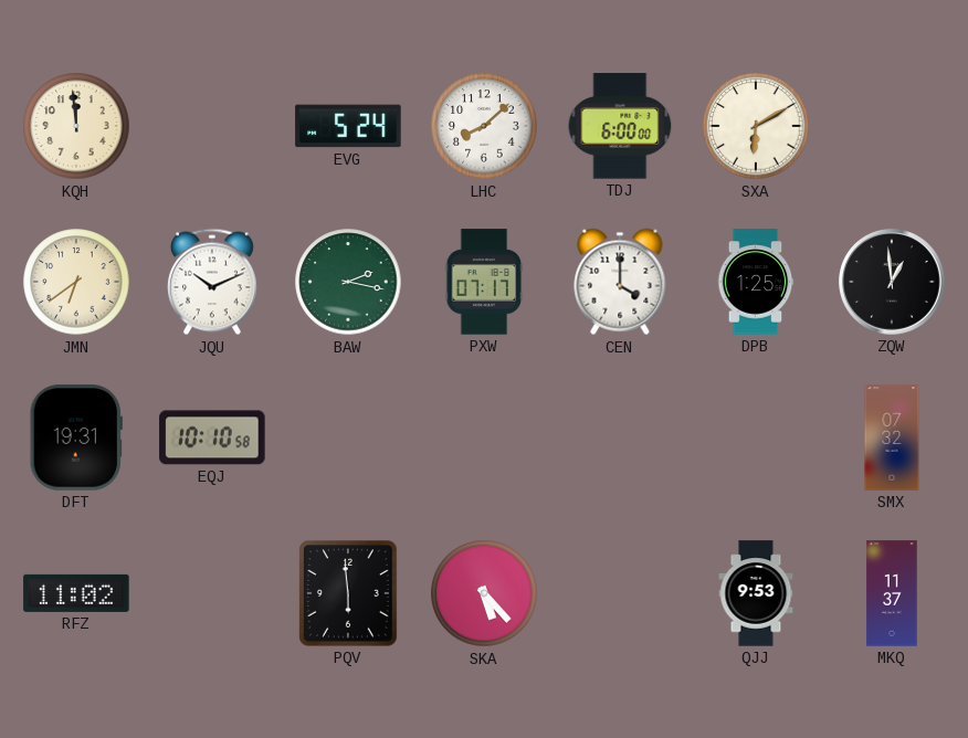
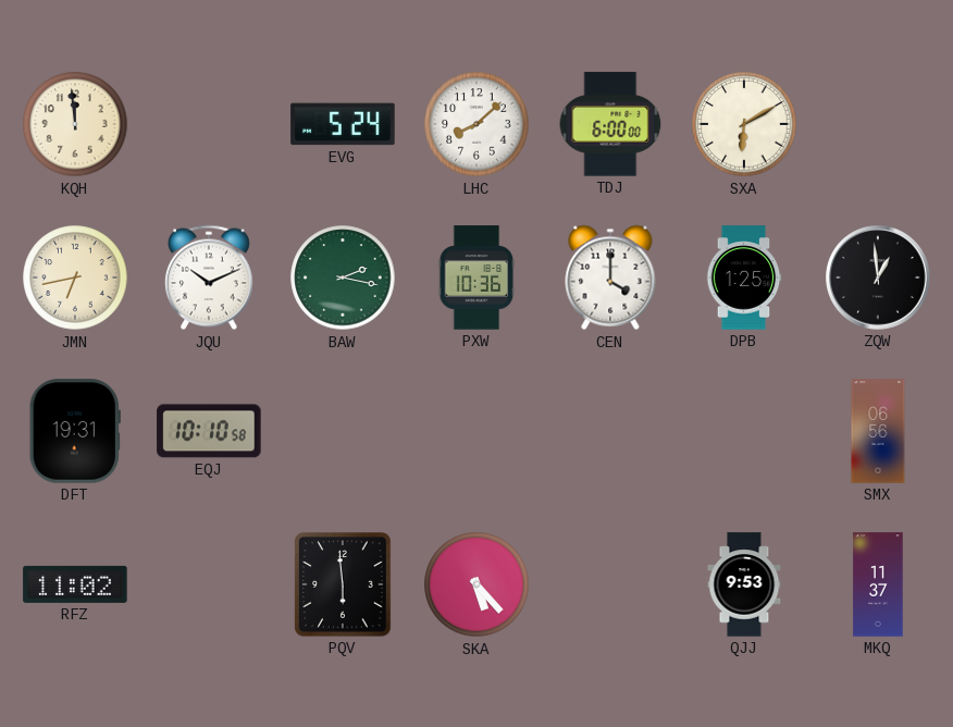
JMN: 6:39 -> 6:43 (75, 278)
PXW: 07:17 -> 10:36 (477, 278)
SMX: 07:32 -> 06:56 (878, 431)
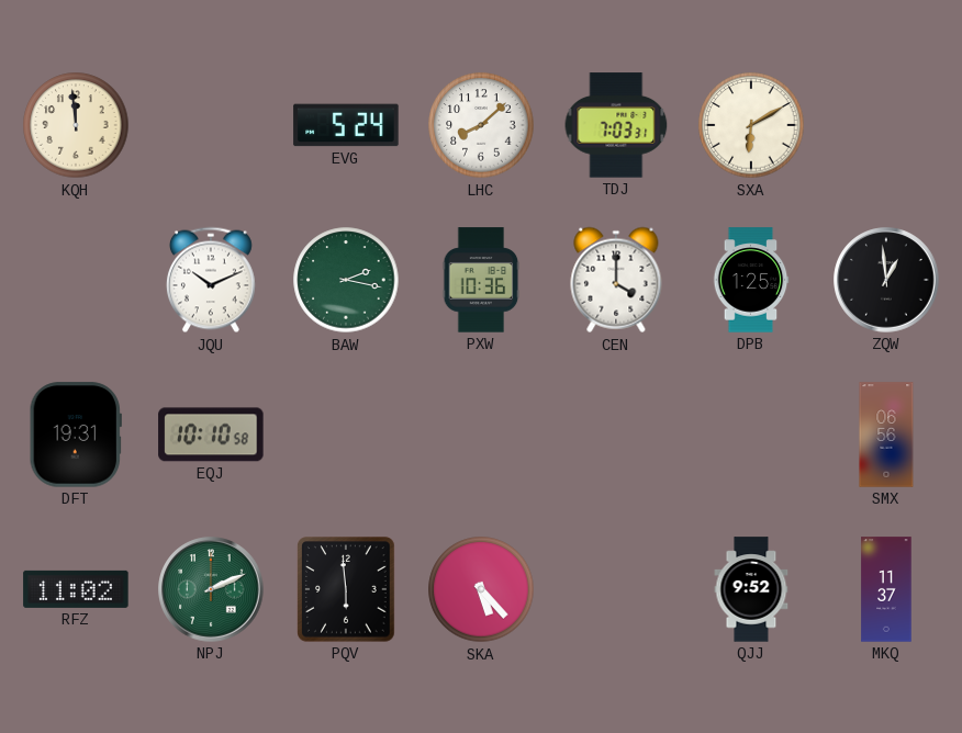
TDJ: 6:00 -> 7:03 (616, 125)
JMN: 6:43 -> none (75, 278)
NPJ: none -> 2:11 (211, 589)
QJJ: 9:53 -> 9:52 (751, 589)
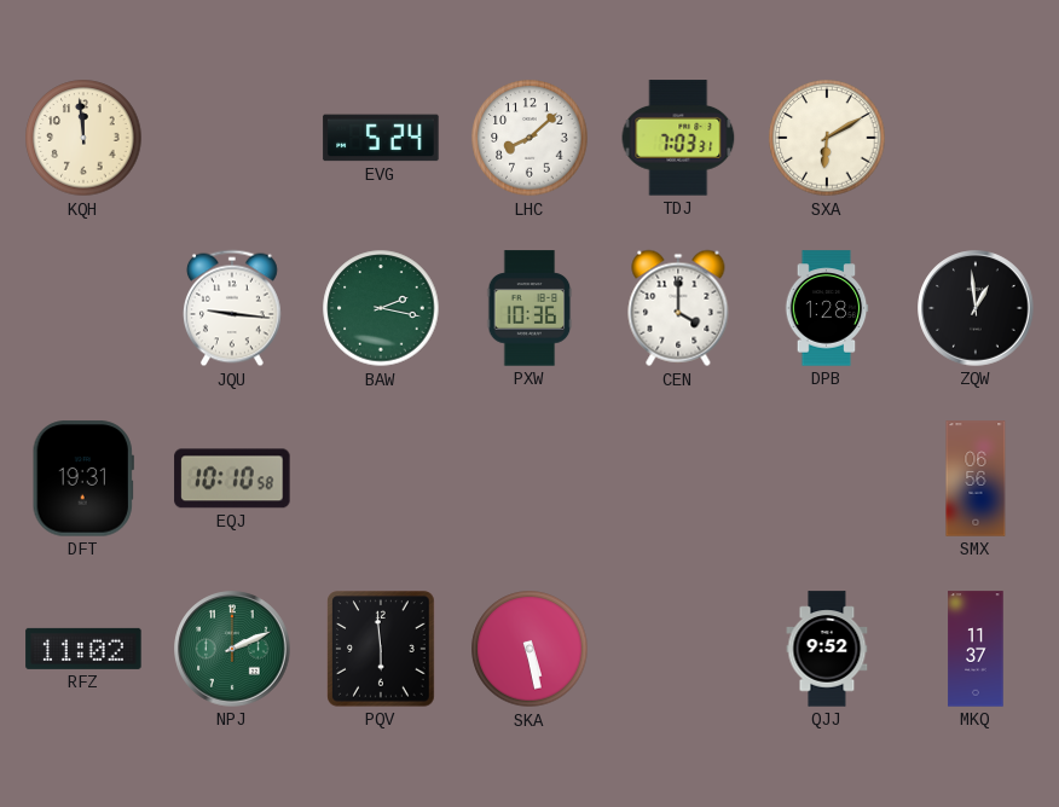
JQU: 10:11 -> 9:16 (232, 308)
DPB: 1:25 -> 1:28 (827, 308)
SKA: 5:23 -> 5:28 (529, 649)
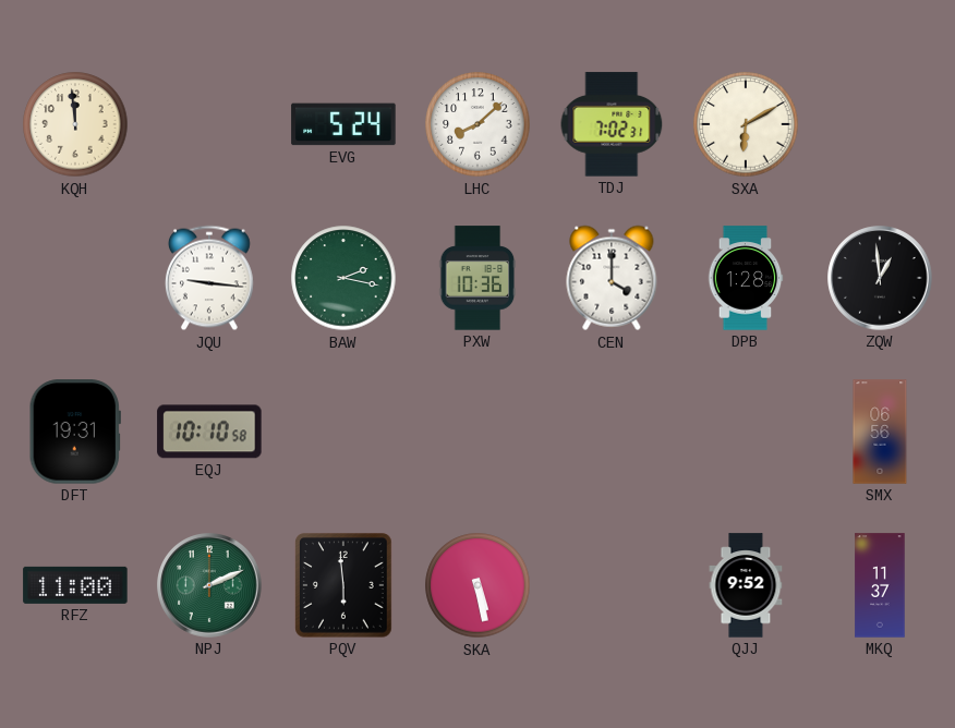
TDJ: 7:03 -> 7:02 (612, 124)
RFZ: 11:02 -> 11:00 (75, 585)
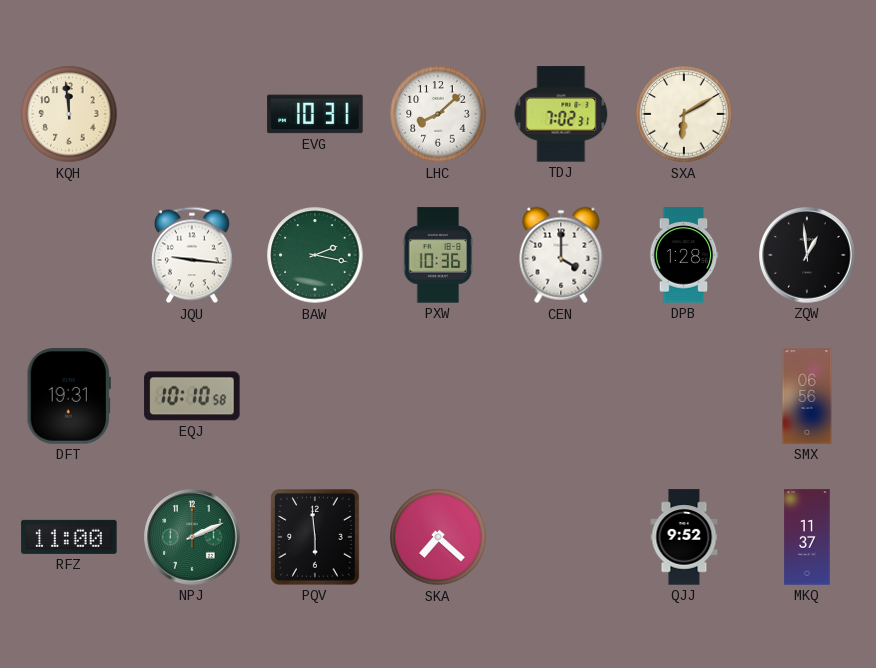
EVG: 5:24 -> 10:31 (315, 114)
SKA: 5:28 -> 7:22 (438, 537)
